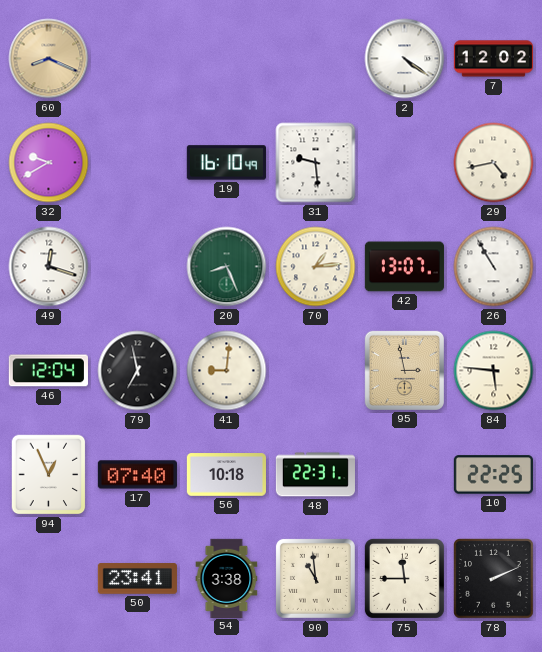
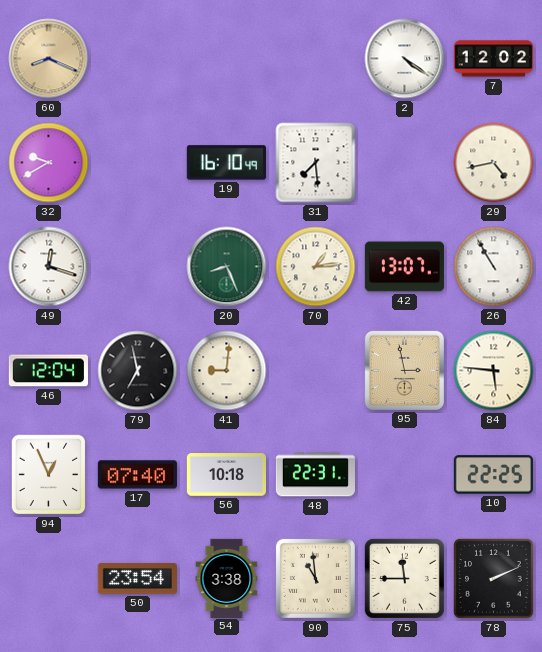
31: 9:29 -> 7:29 (316, 163)
50: 23:41 -> 23:54 (137, 579)
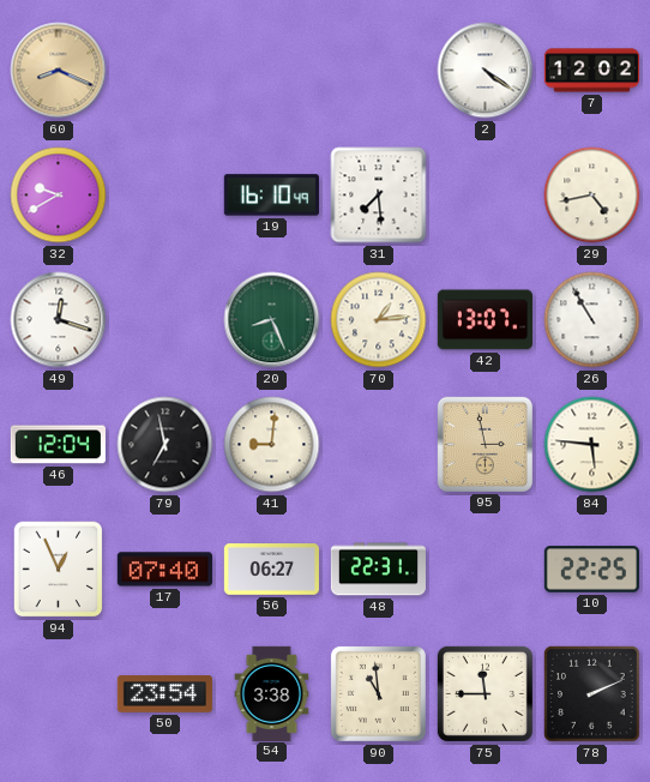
56: 10:18 -> 06:27 (271, 570)
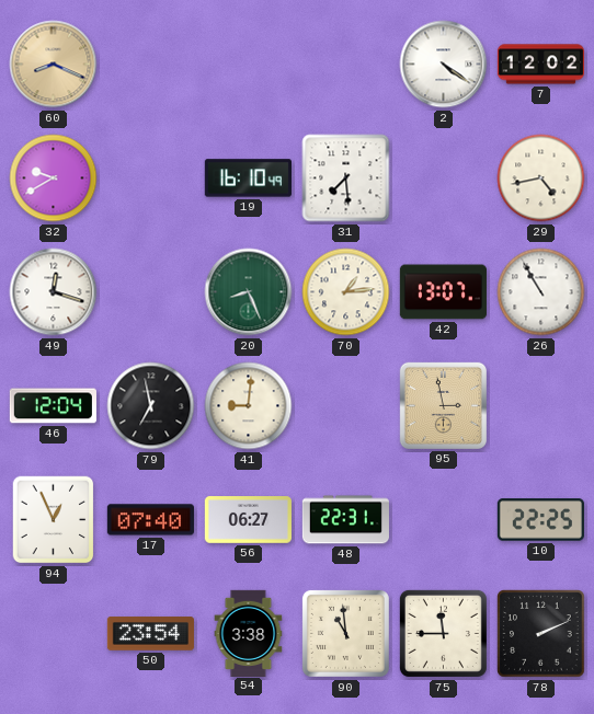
84: 5:46 -> none (592, 445)
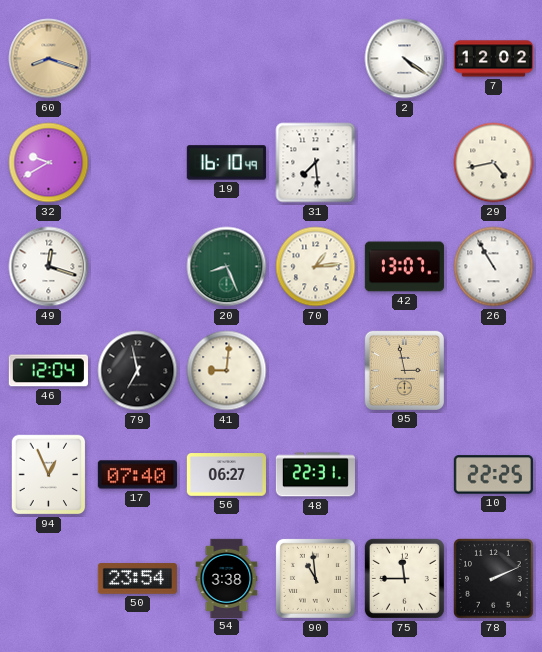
60: 8:19 -> 8:18 (49, 59)
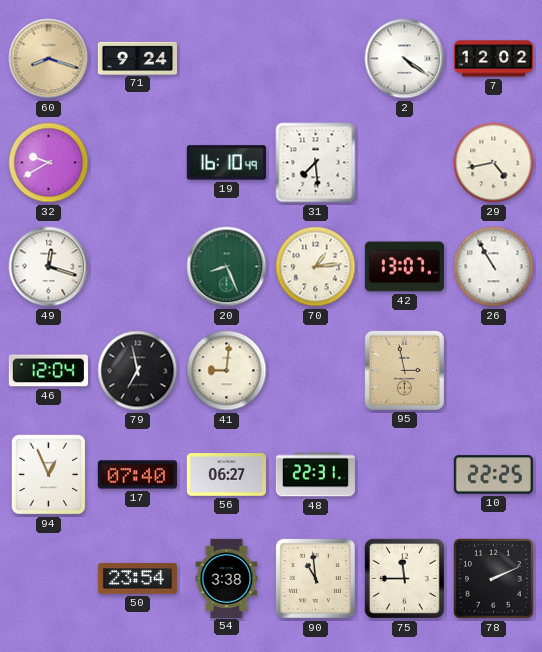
71: none -> 9:24 (137, 58)
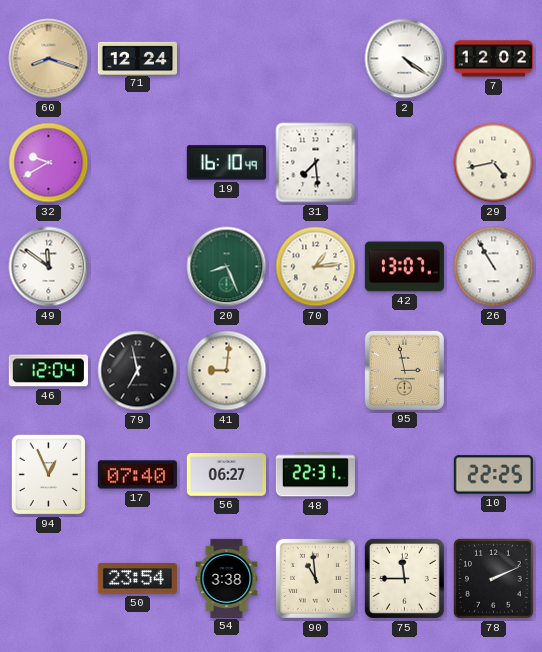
71: 9:24 -> 12:24 (137, 58)
49: 12:18 -> 11:51 (49, 267)
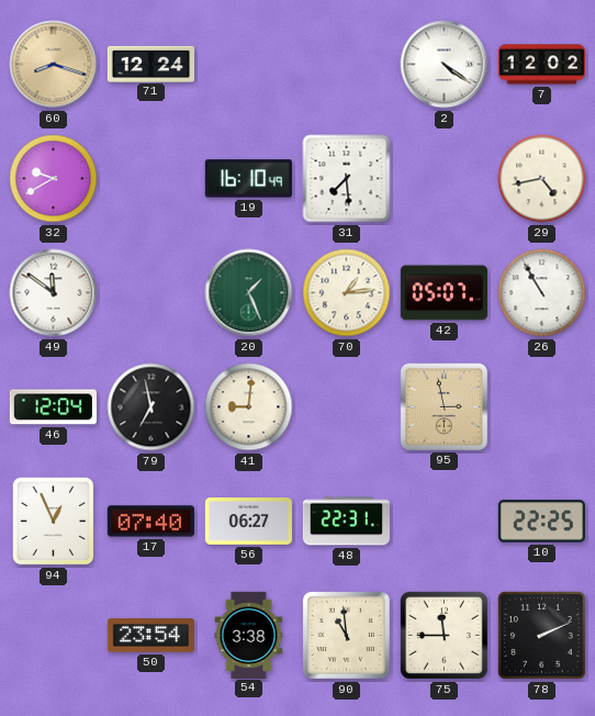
20: 8:26 -> 1:26 (249, 293)
42: 13:07 -> 05:07 (444, 293)
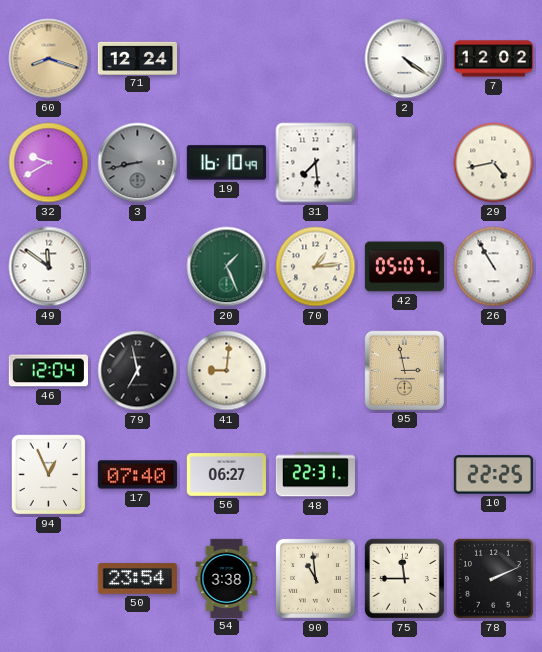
3: none -> 8:43 (138, 163)
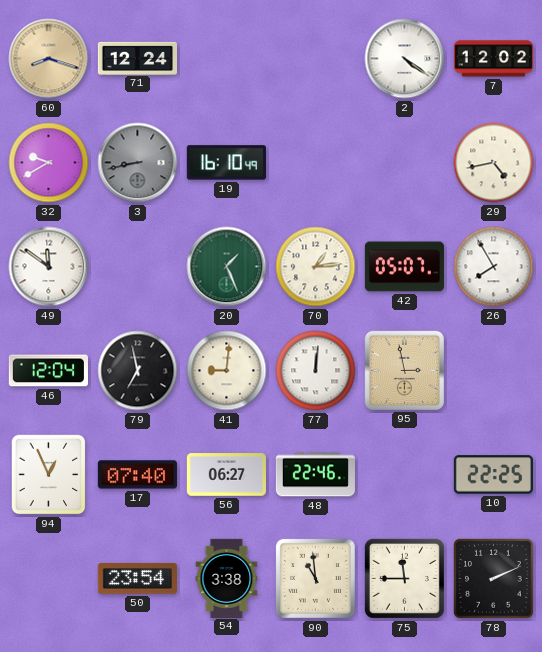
31: 7:29 -> none (316, 163)
26: 10:55 -> 7:55 (494, 267)
77: none -> 12:01 (316, 371)
48: 22:31 -> 22:46 (315, 475)
